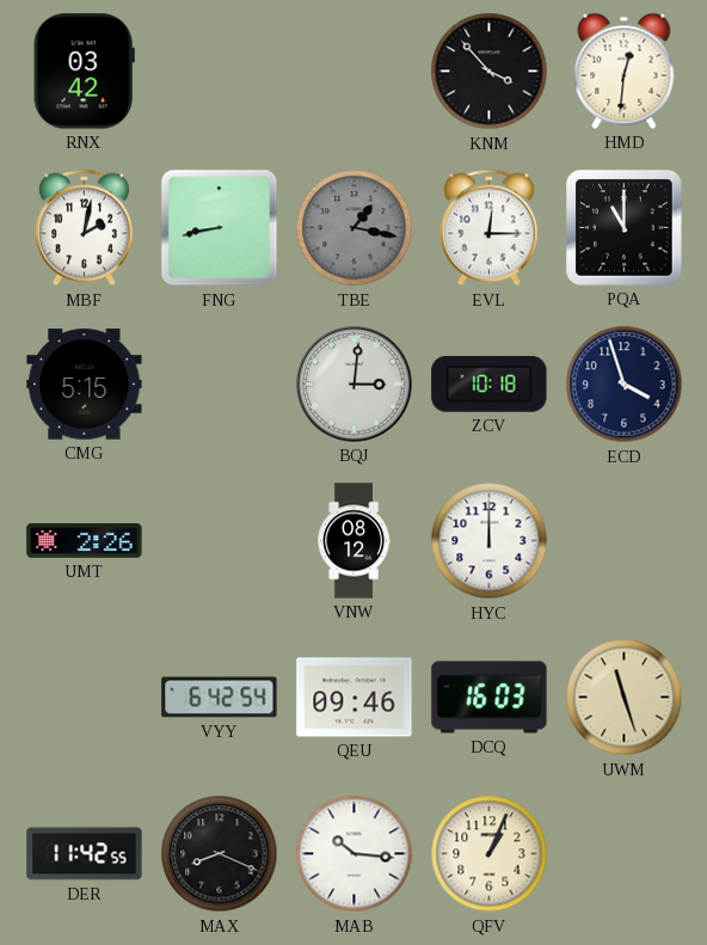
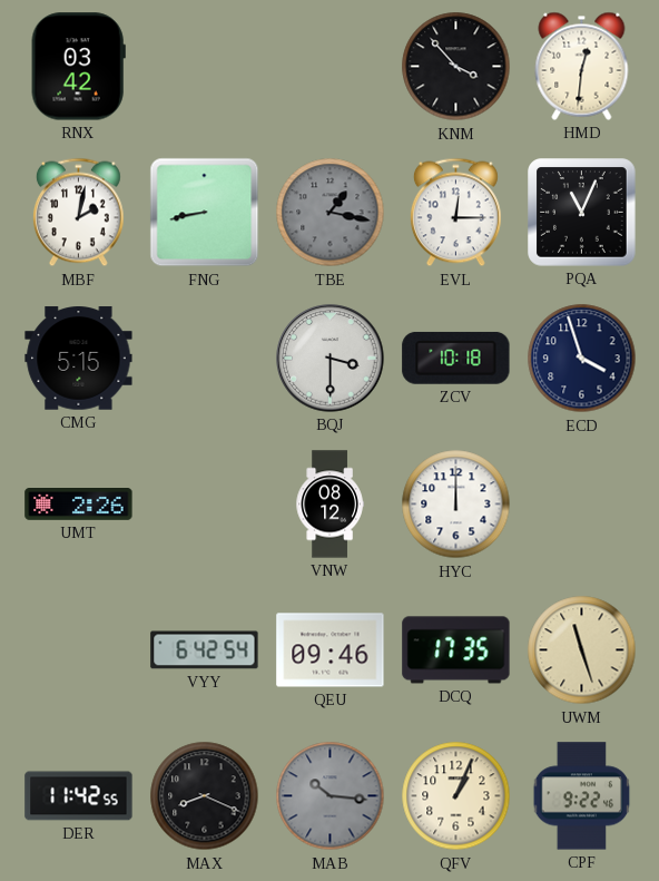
PQA: 11:00 -> 11:04 (582, 213)
BQJ: 3:01 -> 3:30 (331, 359)
DCQ: 16:03 -> 17:35 (456, 650)
MAB dial: white -> grey (331, 796)
CPF: none -> 9:22 (582, 796)
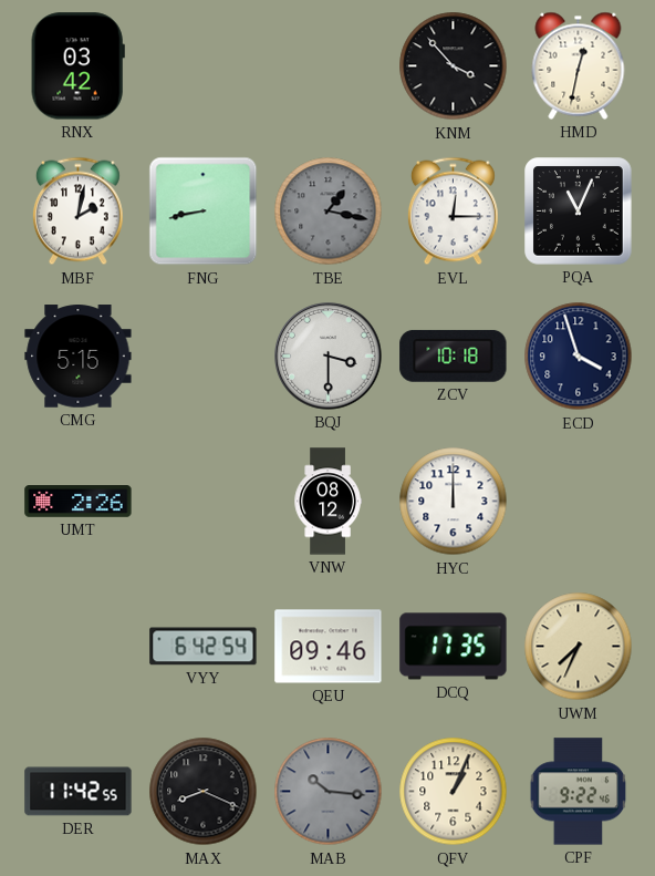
HMD: 12:31 -> 12:32 (579, 65)
UWM: 11:27 -> 7:34 (579, 647)
